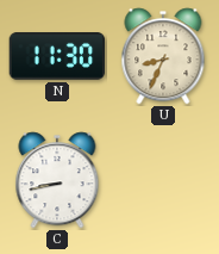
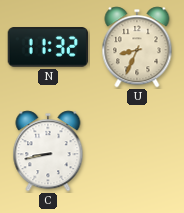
N: 11:30 -> 11:32 (48, 48)
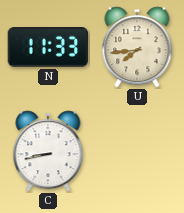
N: 11:32 -> 11:33 (48, 48)
U: 8:34 -> 7:44 (137, 47)
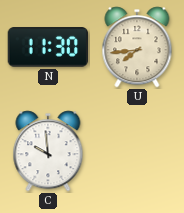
N: 11:33 -> 11:30 (48, 48)
C: 8:43 -> 9:59 (48, 151)
